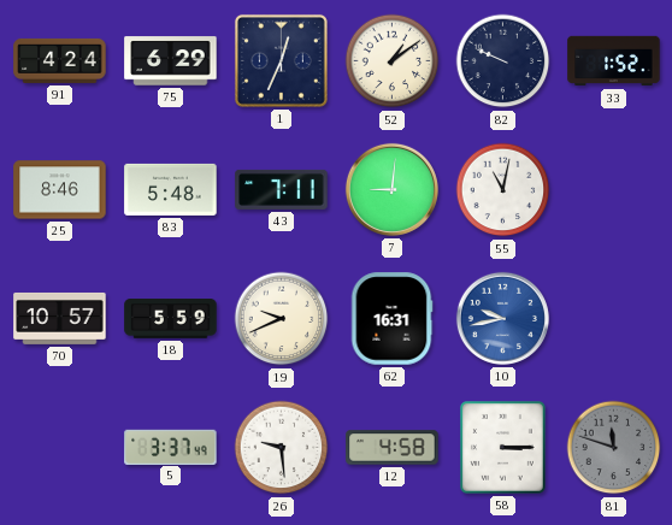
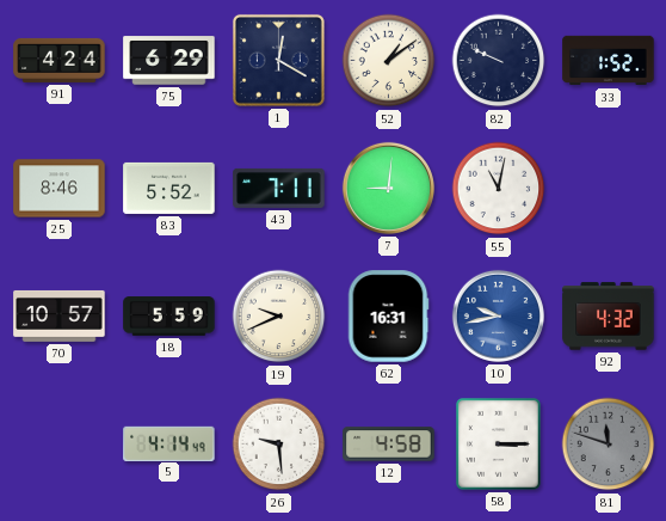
1: 12:34 -> 12:20 (278, 60)
83: 5:48 -> 5:52 (169, 188)
92: none -> 4:32 (609, 317)
5: 3:37 -> 4:14 (169, 443)
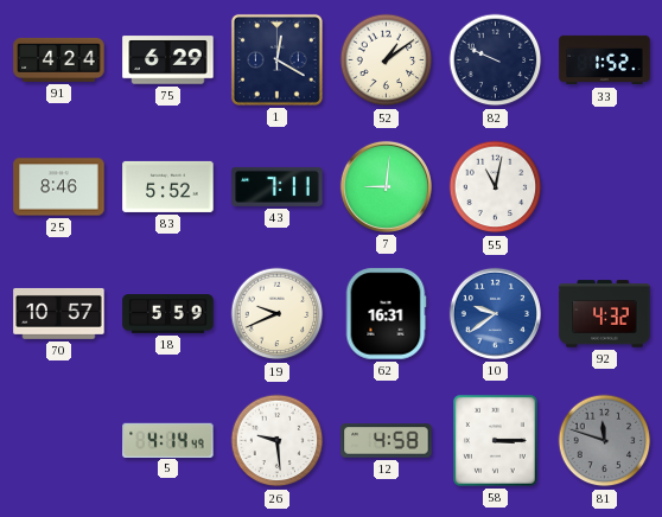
10: 9:43 -> 9:39 (495, 313)
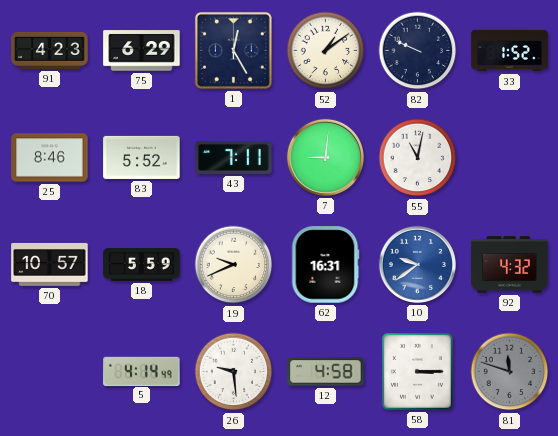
91: 4:24 -> 4:23 (50, 50)
1: 12:20 -> 12:25 (233, 50)
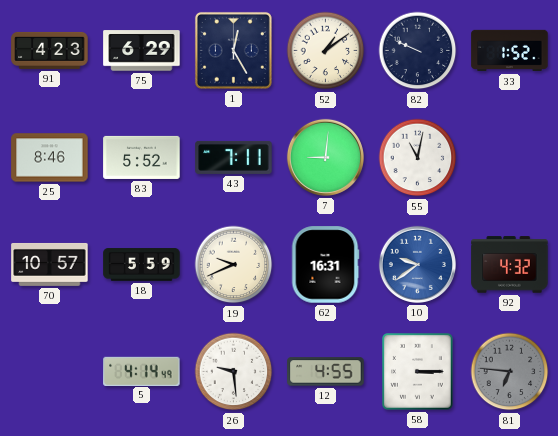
12: 4:58 -> 4:55 (326, 372)
81: 11:48 -> 6:46 (510, 372)
